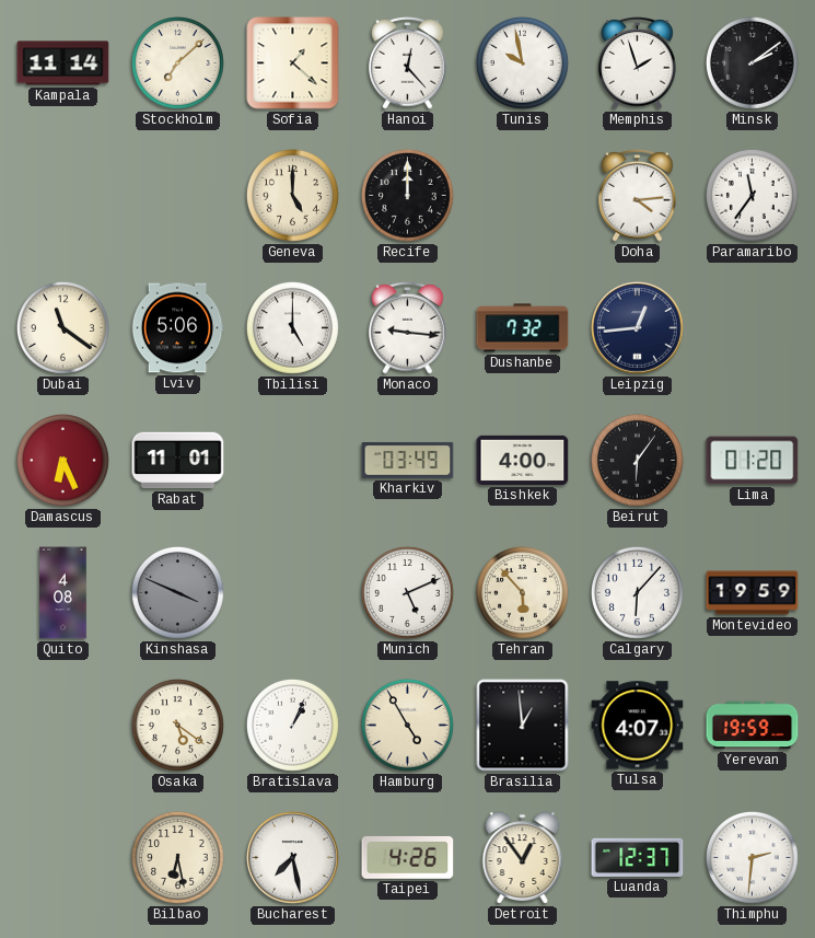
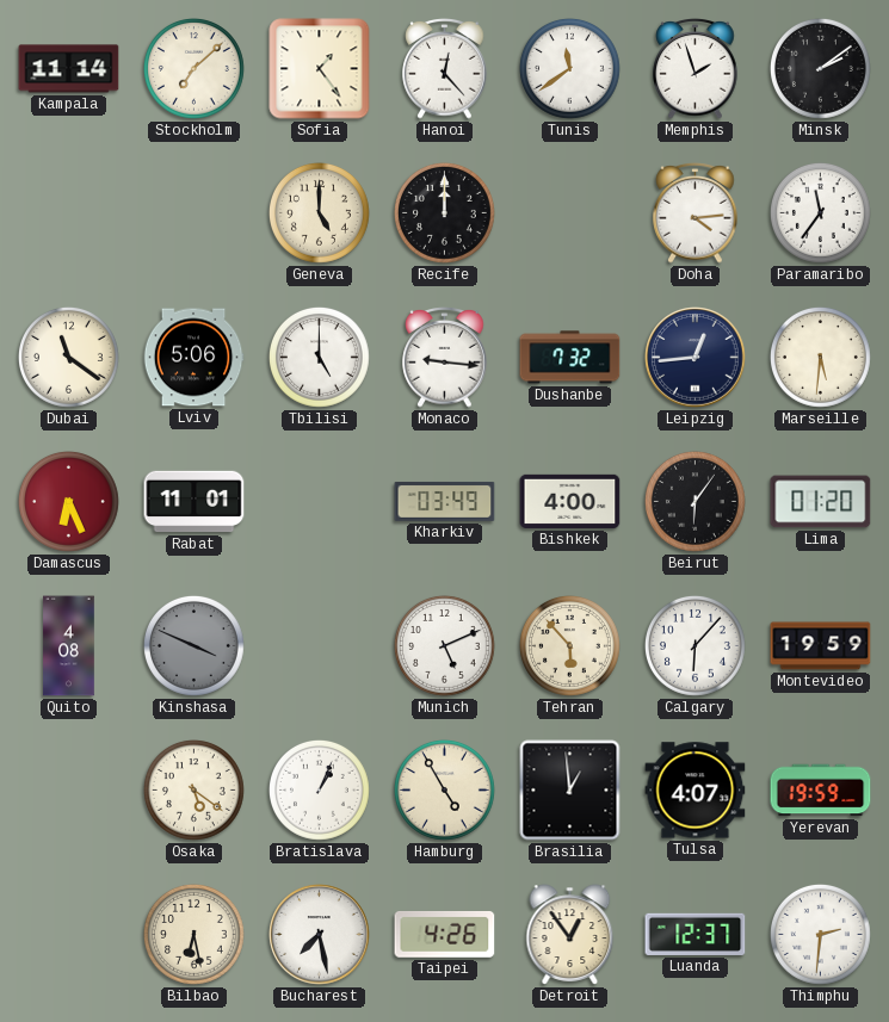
Sofia: 1:22 -> 1:24 (320, 69)
Tunis: 9:58 -> 11:39 (570, 69)
Marseille: none -> 5:31 (821, 358)
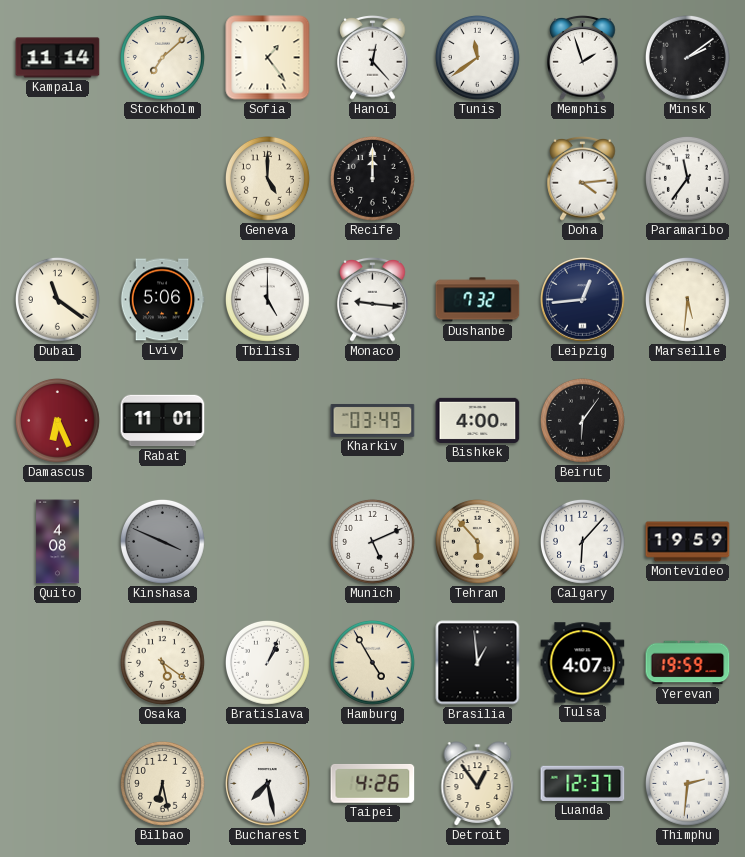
Lima: 01:20 -> none (821, 502)
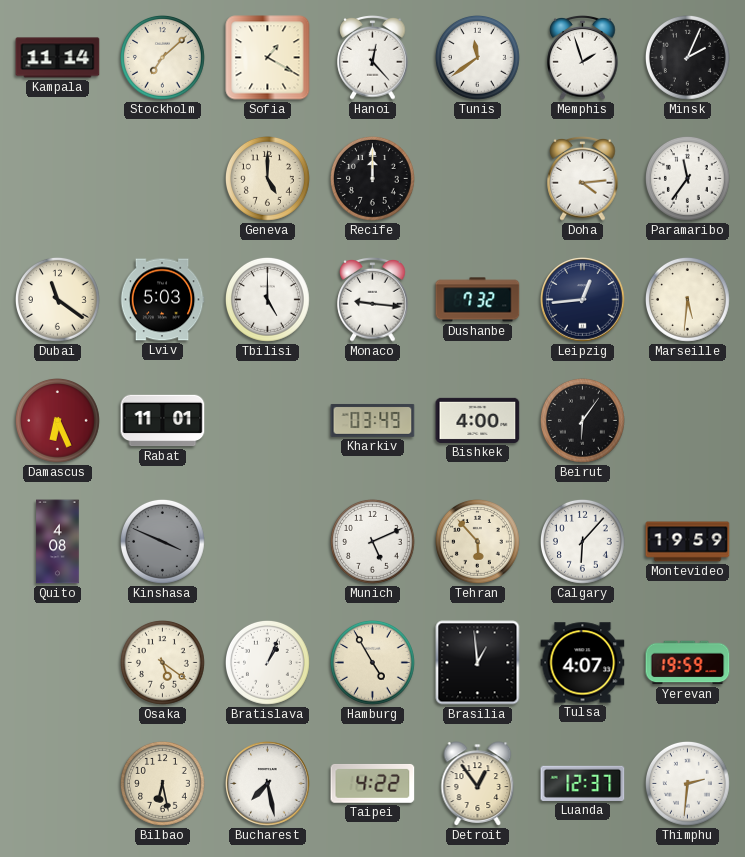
Sofia: 1:24 -> 1:20 (268, 58)
Minsk: 2:09 -> 2:04 (688, 58)
Lviv: 5:06 -> 5:03 (162, 300)
Taipei: 4:26 -> 4:22 (373, 783)
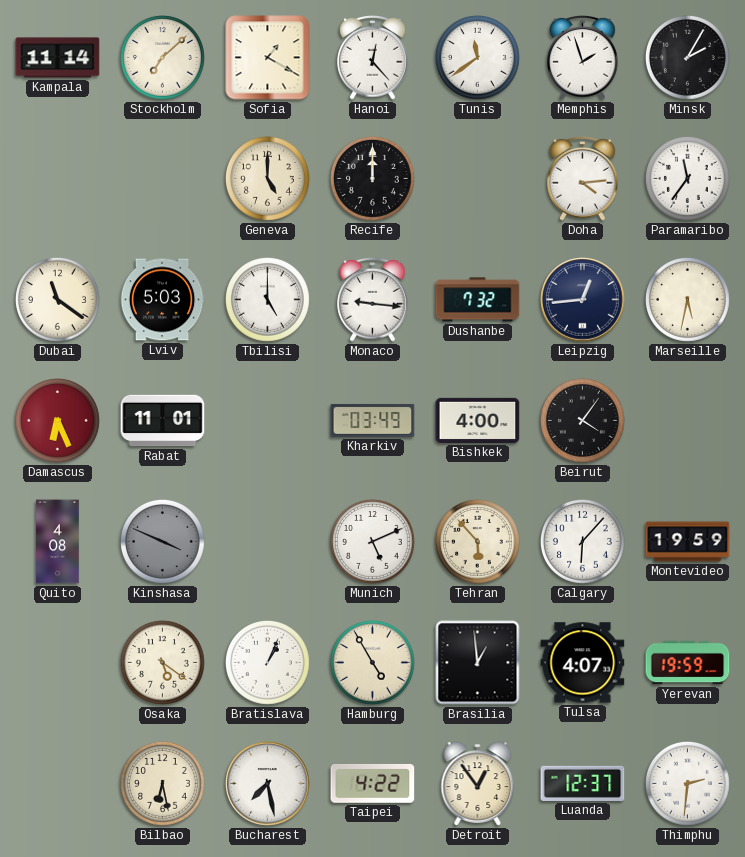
Minsk: 2:04 -> 2:05 (688, 58)
Marseille: 5:31 -> 5:32 (688, 300)
Beirut: 6:06 -> 4:06 (583, 421)
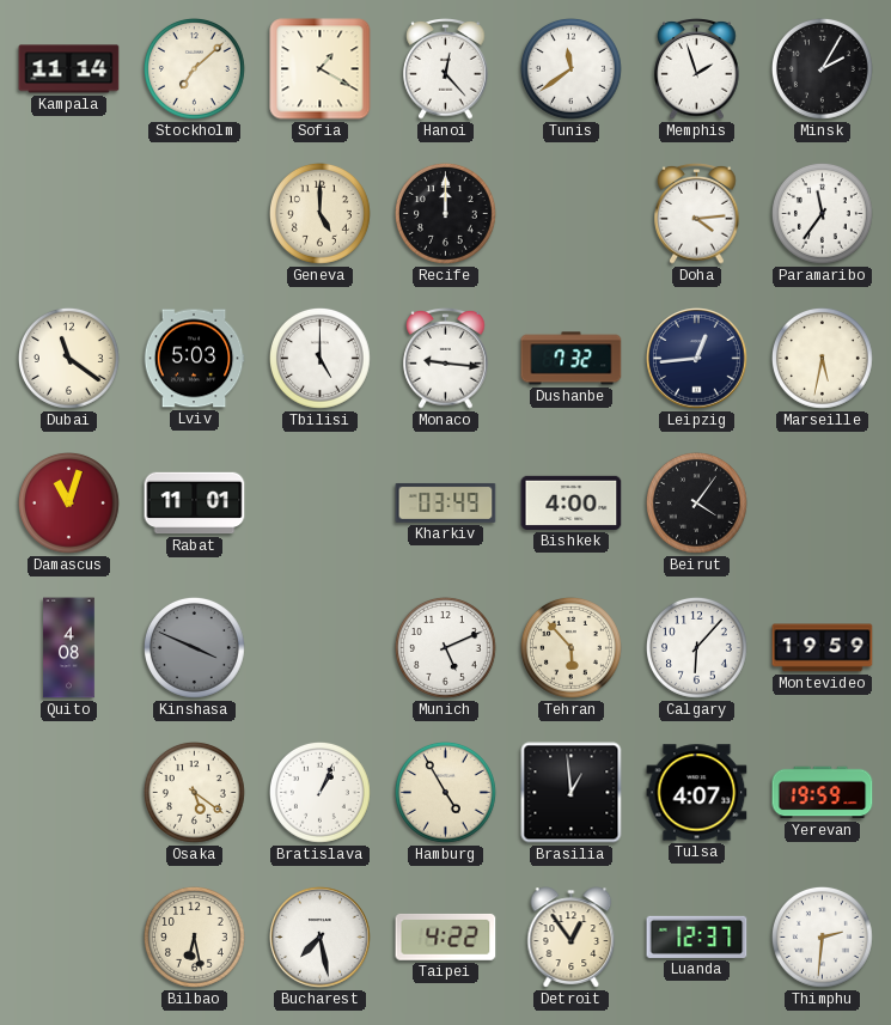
Damascus: 6:26 -> 11:03 (69, 504)
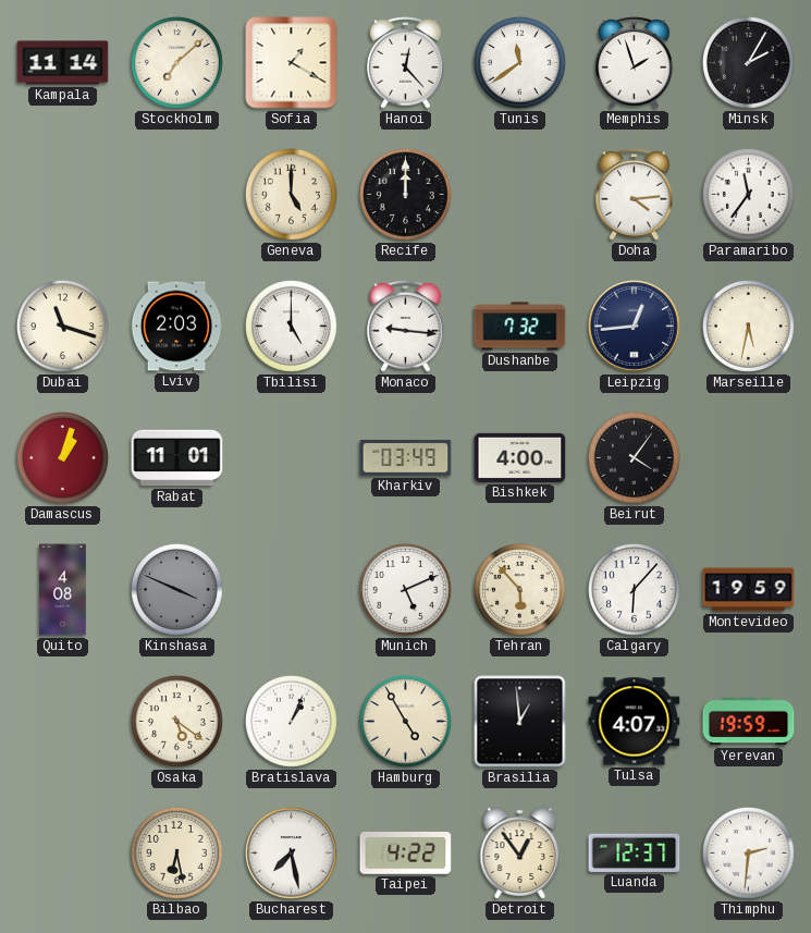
Dubai: 11:21 -> 11:18 (63, 327)
Lviv: 5:03 -> 2:03 (176, 327)
Damascus: 11:03 -> 1:03 (63, 458)
